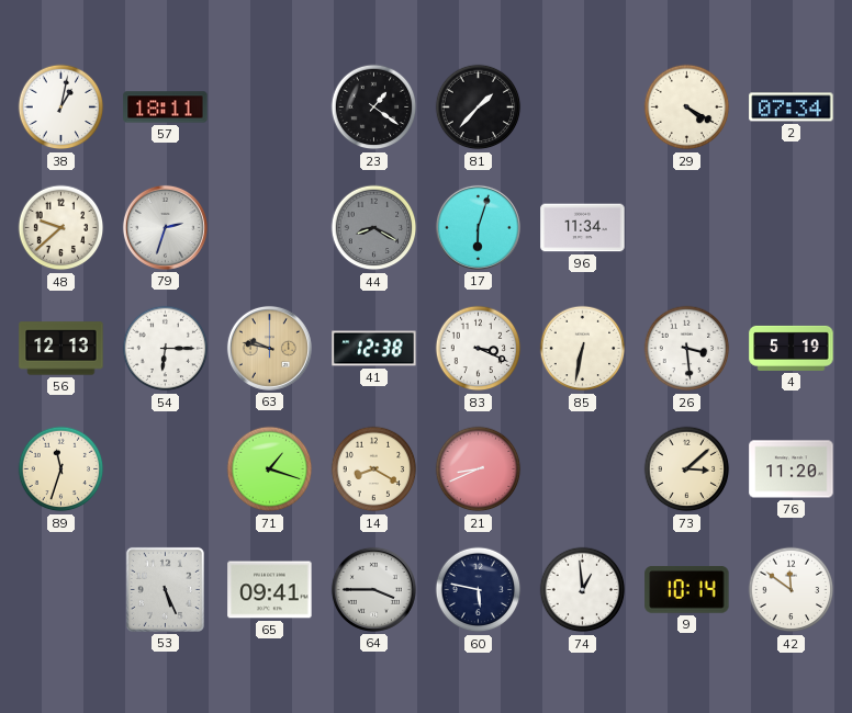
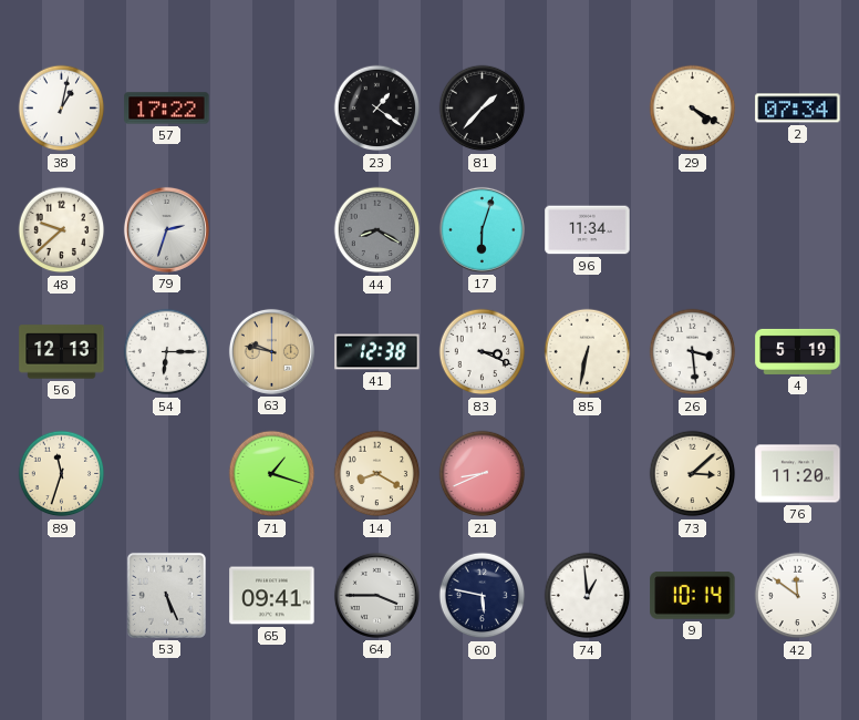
57: 18:11 -> 17:22 (167, 109)
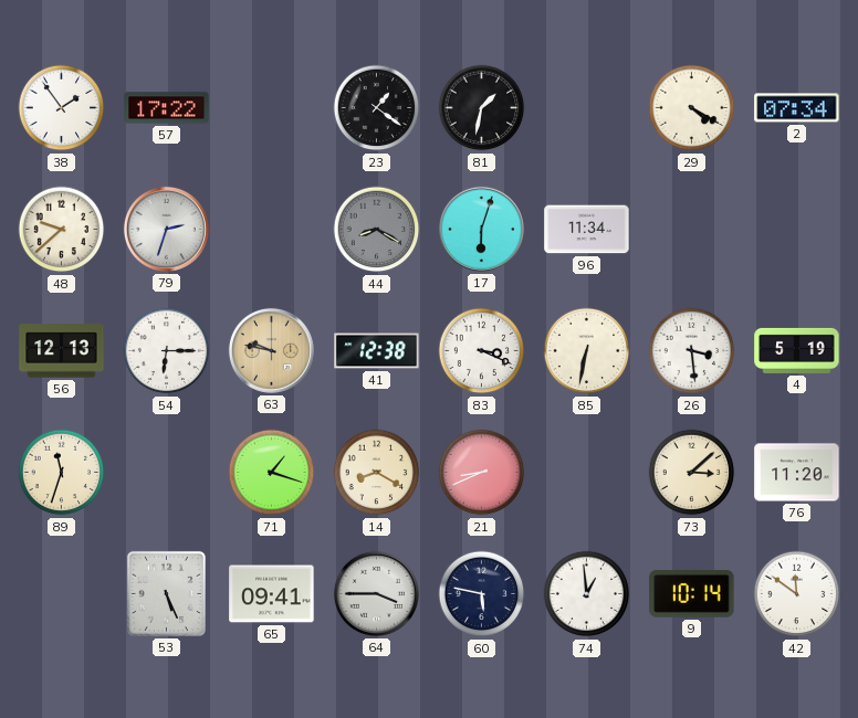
38: 1:02 -> 1:54 (62, 108)
81: 1:37 -> 1:32 (482, 108)
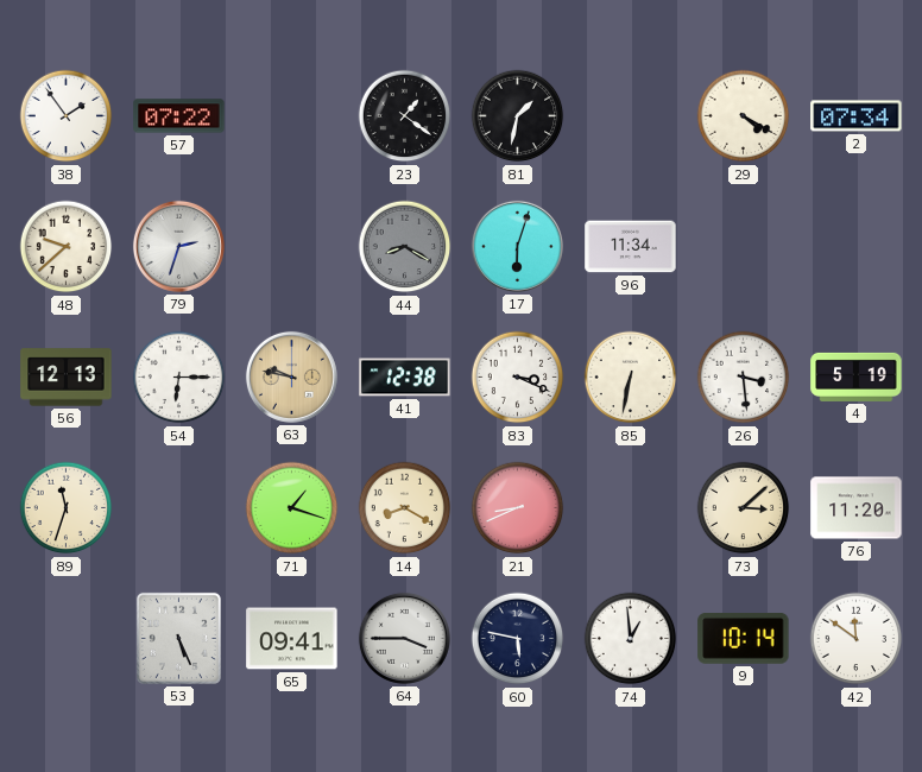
57: 17:22 -> 07:22 (179, 116)
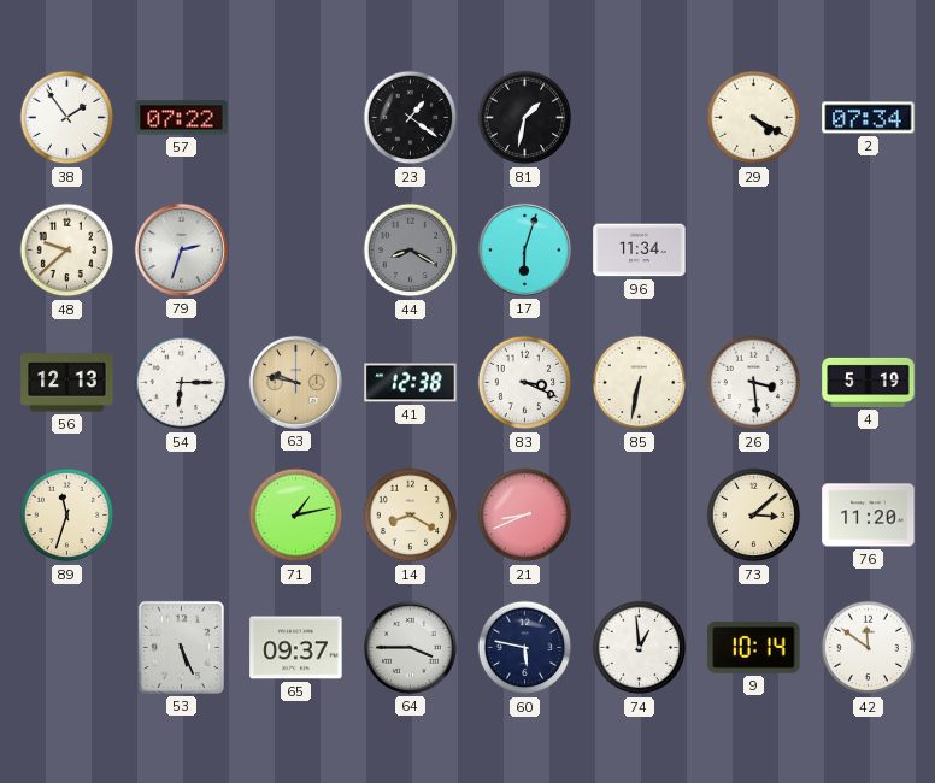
71: 1:18 -> 1:13 (296, 516)
65: 09:41 -> 09:37 (296, 648)
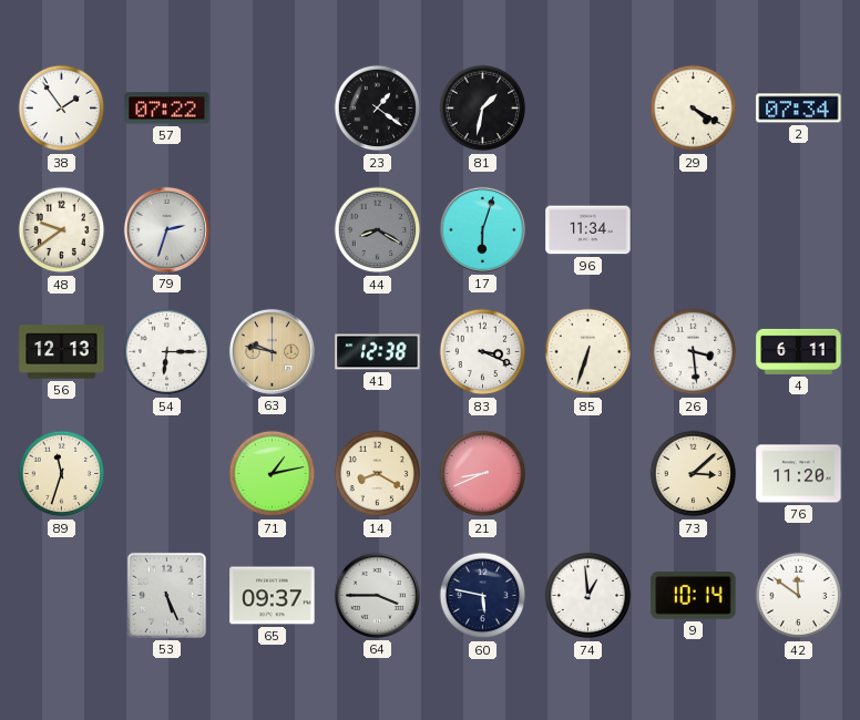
48: 9:38 -> 9:39 (62, 230)
85: 6:32 -> 6:33 (588, 352)
4: 5:19 -> 6:11 (799, 351)
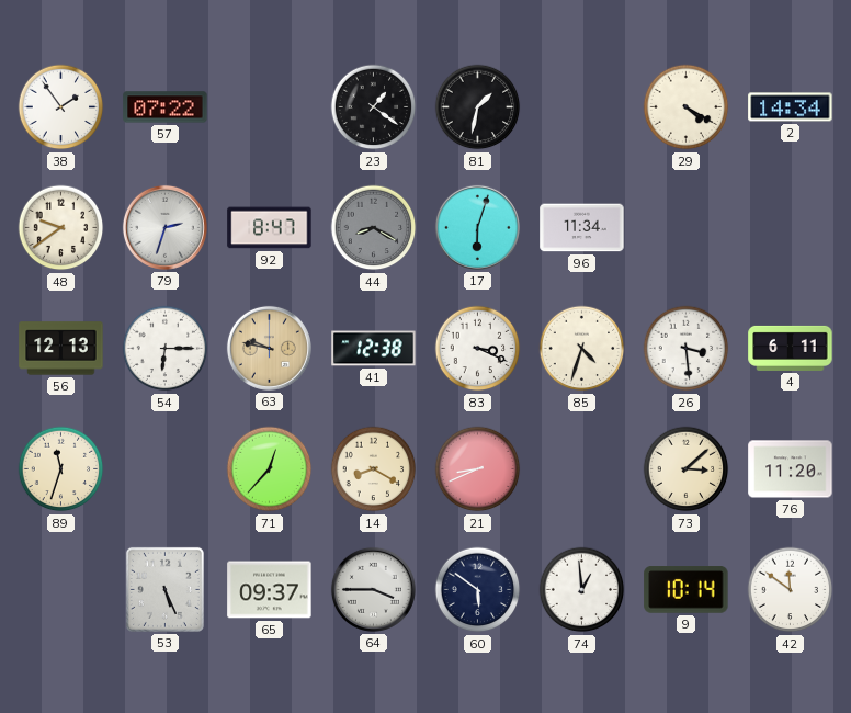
2: 07:34 -> 14:34 (791, 107)
92: none -> 8:47 (270, 228)
85: 6:33 -> 4:33 (582, 349)
71: 1:13 -> 12:37 (270, 469)
60: 5:47 -> 5:51 (478, 590)
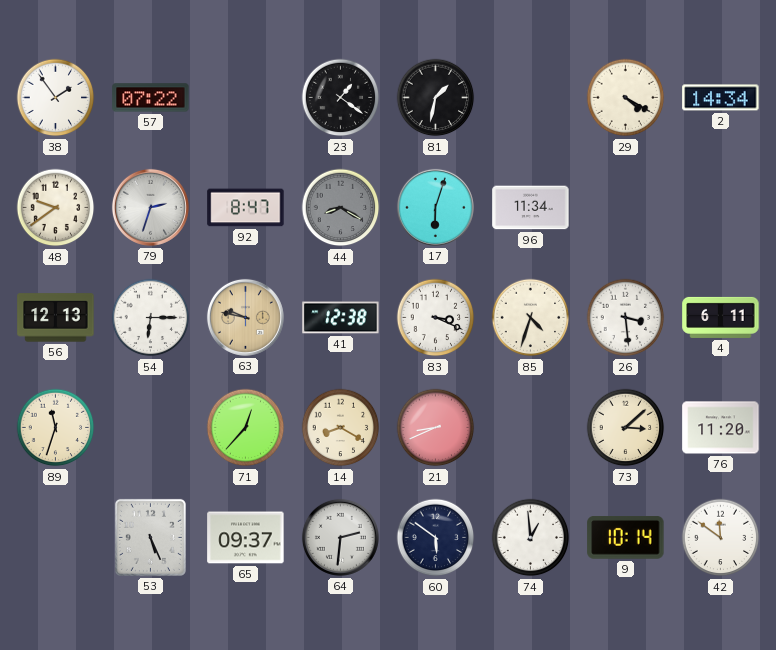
64: 3:45 -> 2:31 (340, 537)
